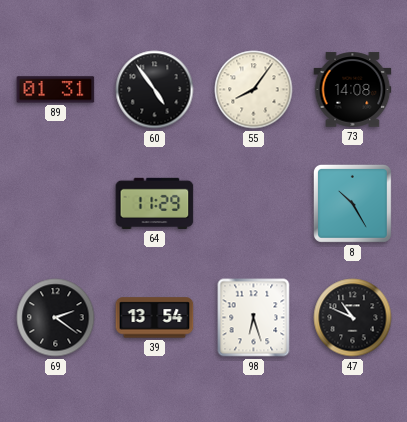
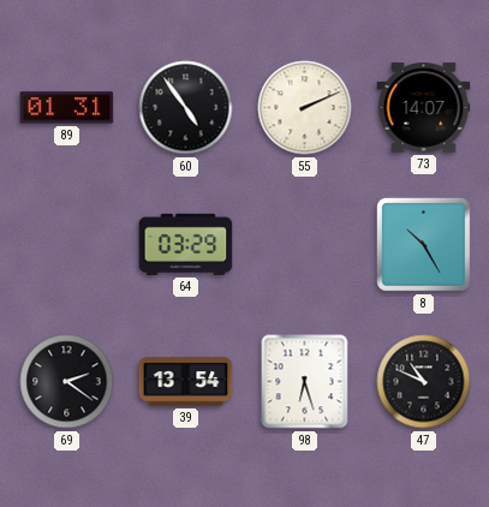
55: 8:06 -> 2:11 (305, 108)
73: 14:08 -> 14:07 (424, 108)
64: 11:29 -> 03:29 (186, 244)
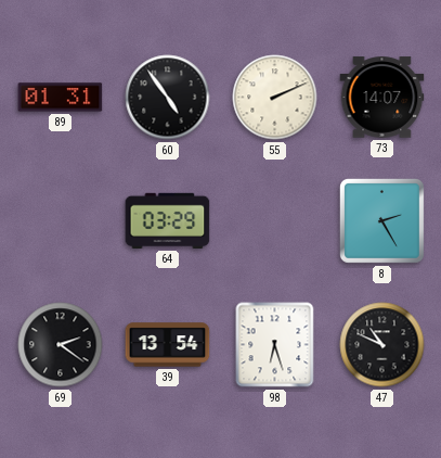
8: 10:25 -> 2:25 (381, 220)
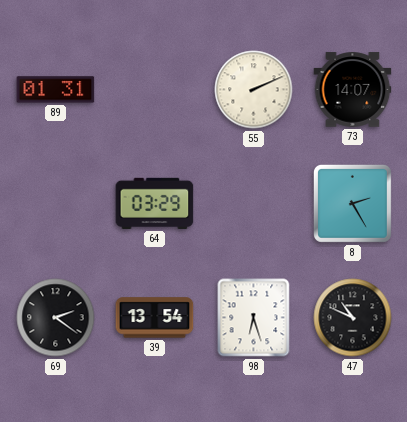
60: 4:54 -> none (168, 98)
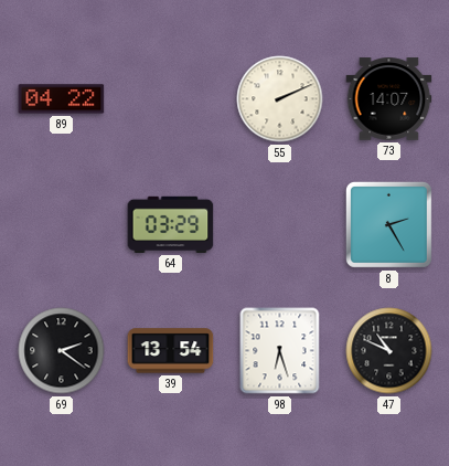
89: 01:31 -> 04:22 (62, 99)
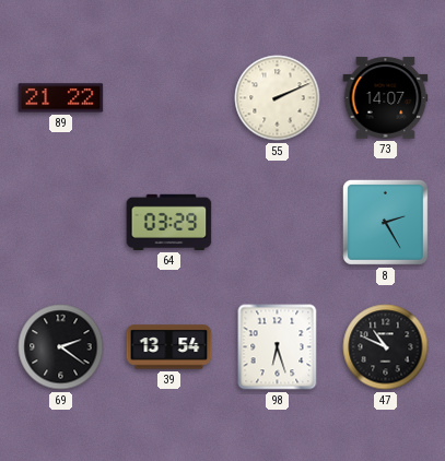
89: 04:22 -> 21:22 (61, 98)
